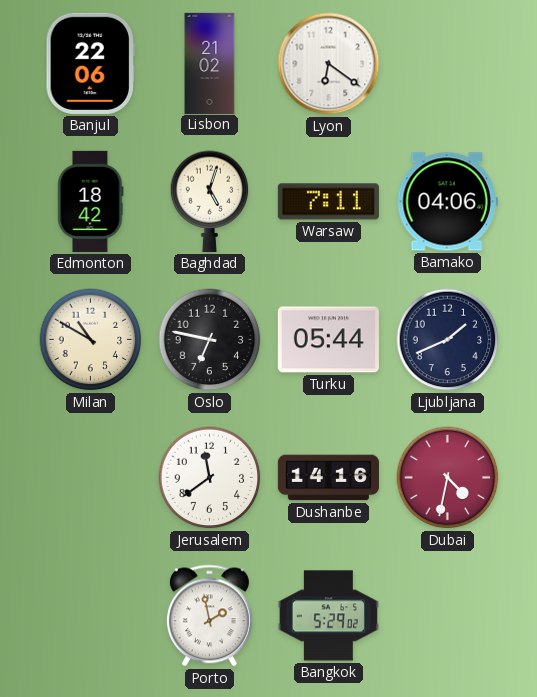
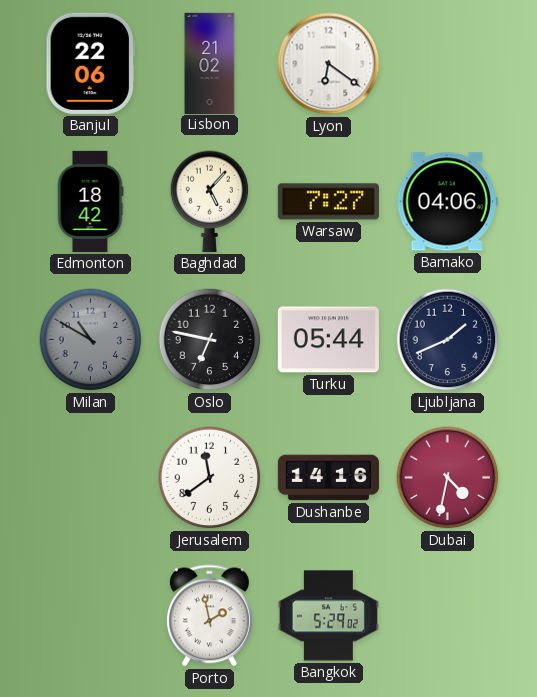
Baghdad: 5:03 -> 5:07 (210, 201)
Warsaw: 7:11 -> 7:27 (328, 202)
Milan dial: cream -> grey (91, 340)
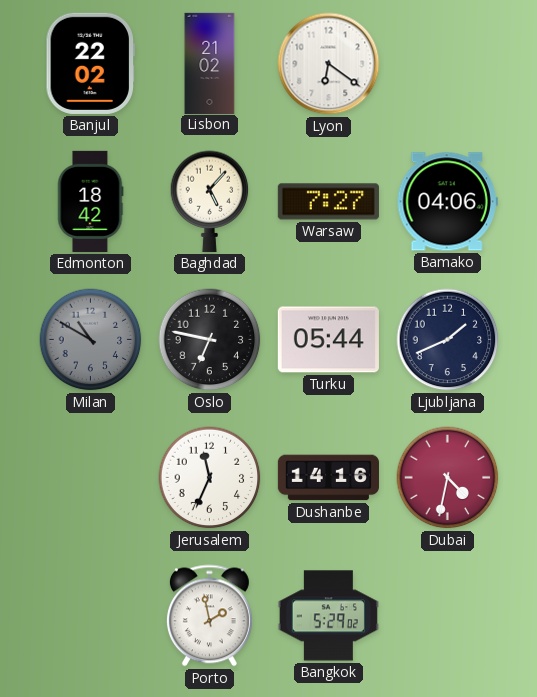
Banjul: 22:06 -> 22:02 (90, 63)
Jerusalem: 11:39 -> 11:34 (210, 478)
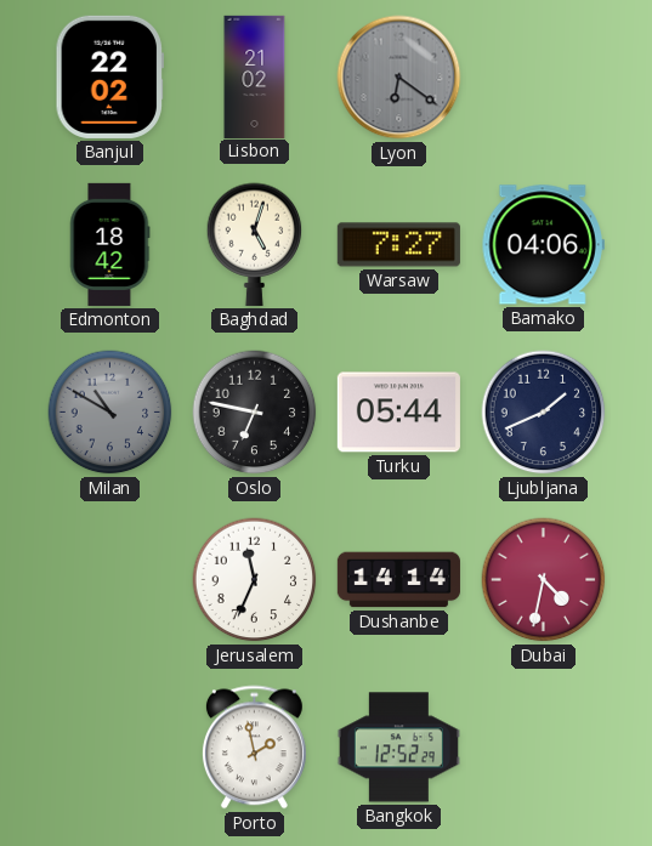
Lyon dial: white -> grey (399, 78)
Baghdad: 5:07 -> 5:03 (255, 244)
Dushanbe: 14:16 -> 14:14 (398, 580)
Bangkok: 5:29 -> 12:52 (398, 748)
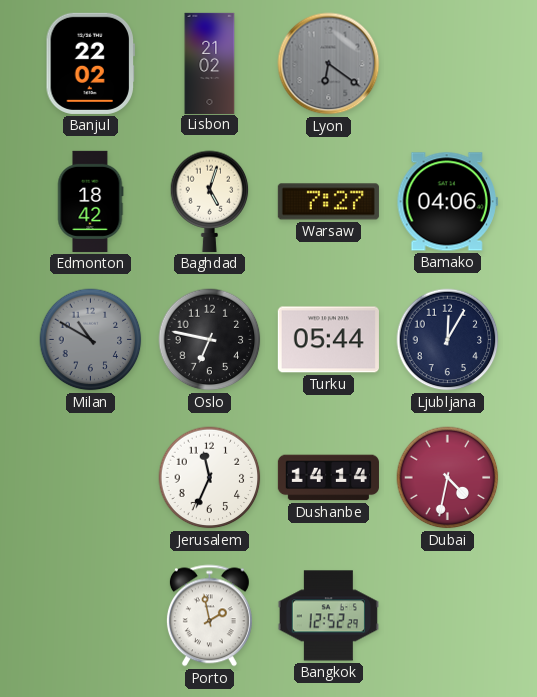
Ljubljana: 1:41 -> 12:05 (448, 340)
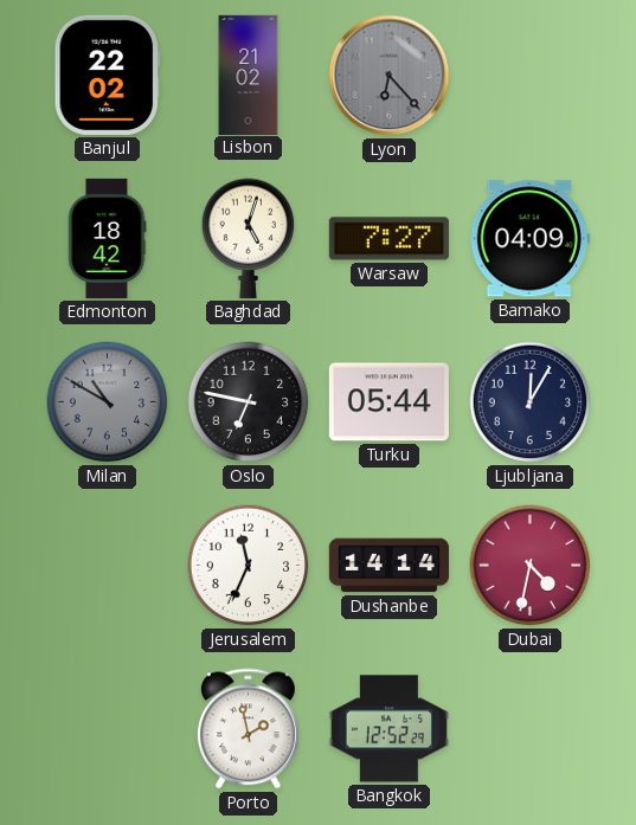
Lyon: 6:21 -> 6:23 (390, 76)
Bamako: 04:06 -> 04:09 (529, 239)
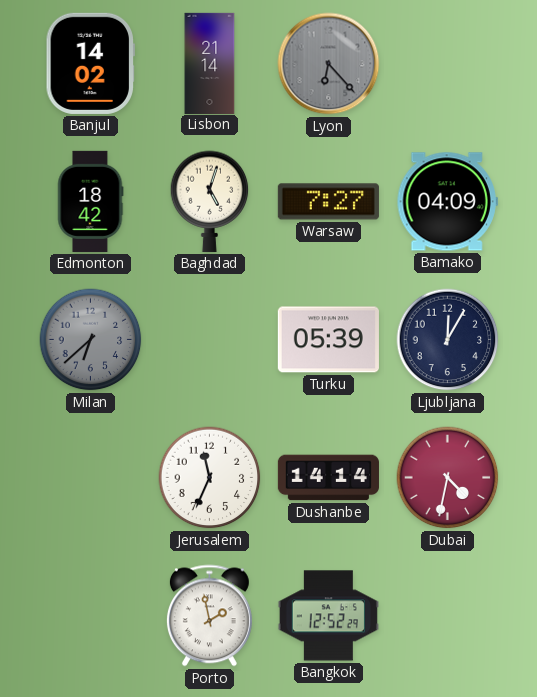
Banjul: 22:02 -> 14:02 (90, 63)
Lisbon: 21:02 -> 21:14 (210, 63)
Milan: 10:50 -> 6:38 (91, 340)
Oslo: 6:47 -> none (249, 402)
Turku: 05:44 -> 05:39 (328, 340)
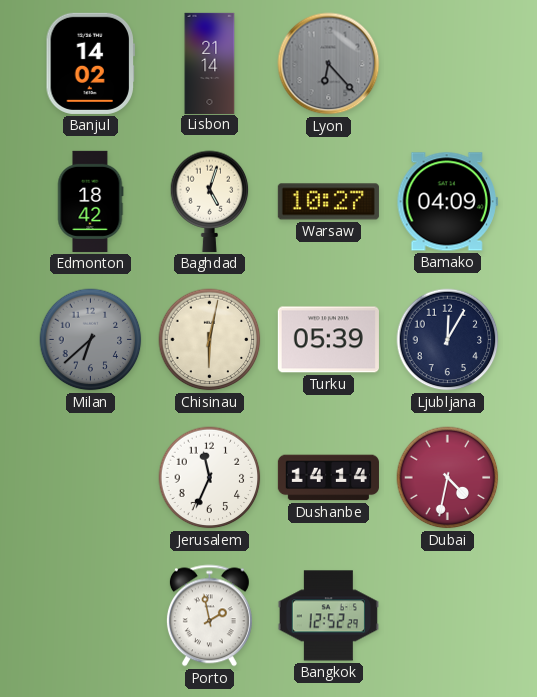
Warsaw: 7:27 -> 10:27 (328, 202)
Chisinau: none -> 6:02 (210, 340)
